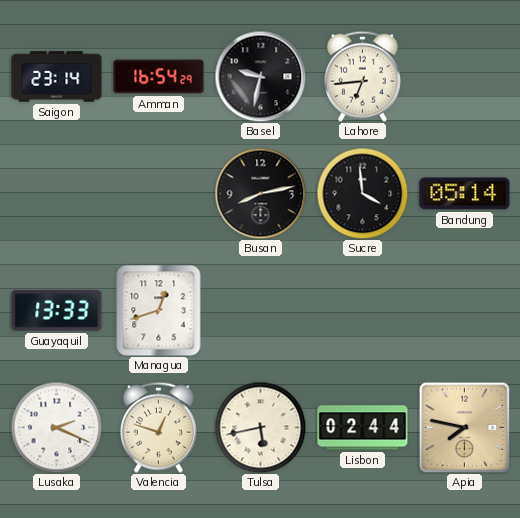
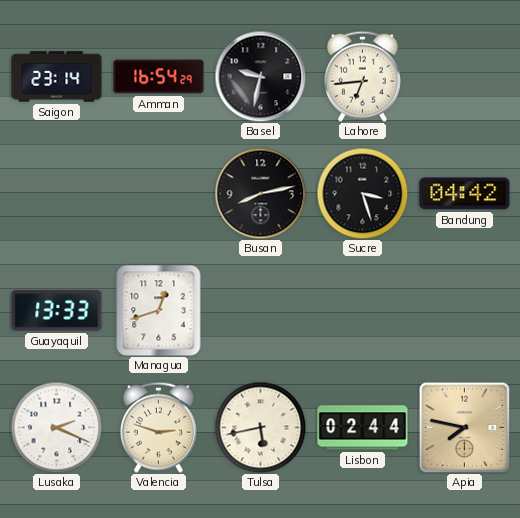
Sucre: 3:59 -> 3:27 (362, 193)
Bandung: 05:14 -> 04:42 (465, 194)
Valencia: 12:48 -> 2:48 (158, 427)
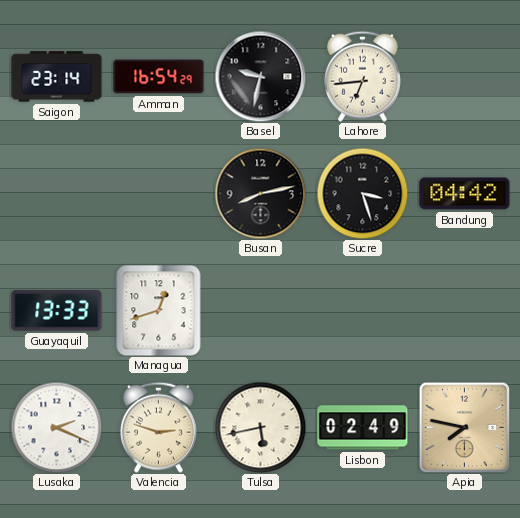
Lisbon: 02:44 -> 02:49 (363, 428)
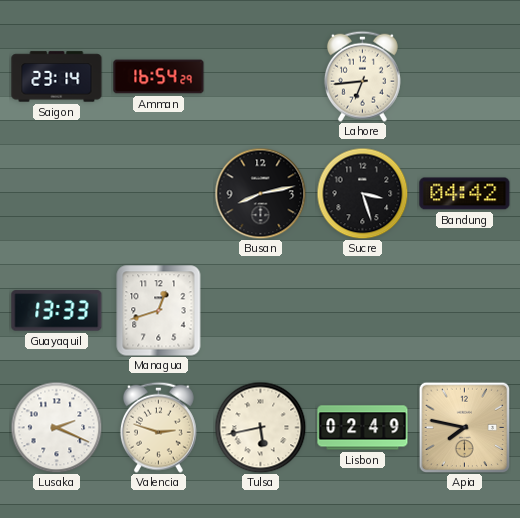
Basel: 9:32 -> none (260, 76)
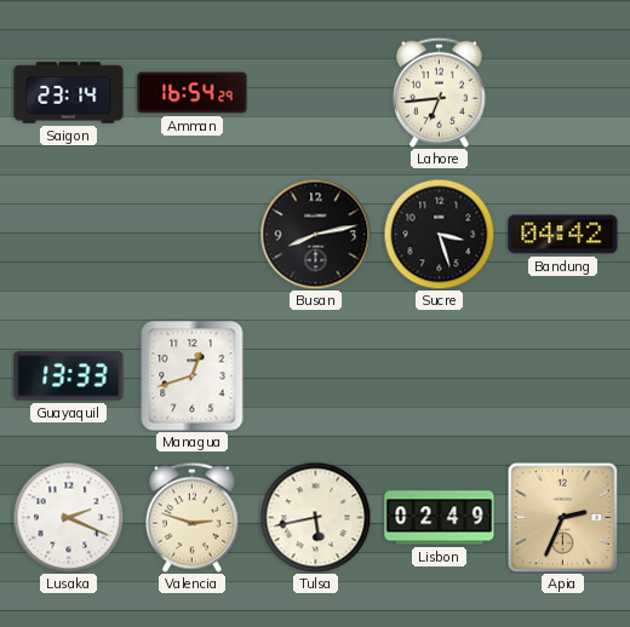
Apia: 7:47 -> 2:34 (562, 517)
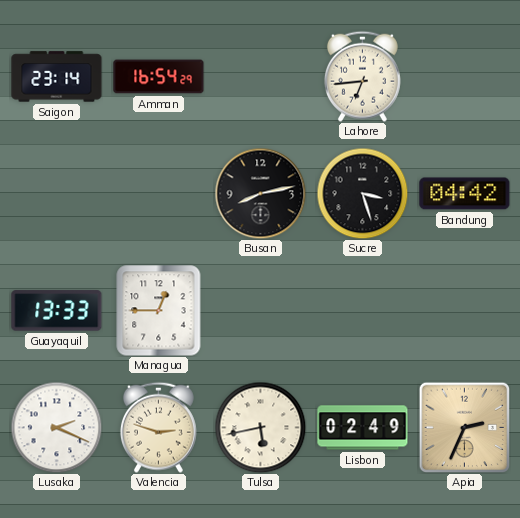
Managua: 12:42 -> 12:45 (159, 311)
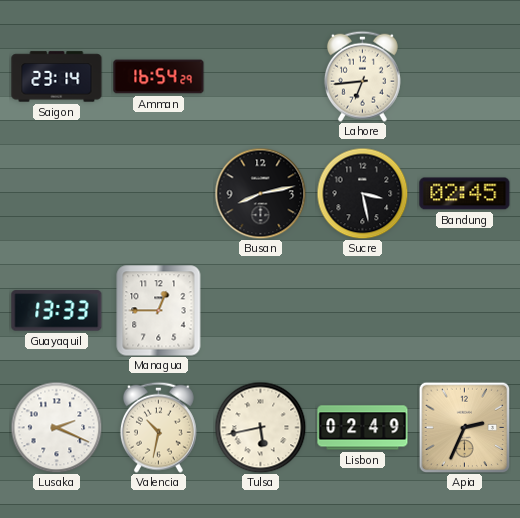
Sucre: 3:27 -> 3:28 (362, 193)
Bandung: 04:42 -> 02:45 (465, 194)
Valencia: 2:48 -> 10:32 (158, 427)
